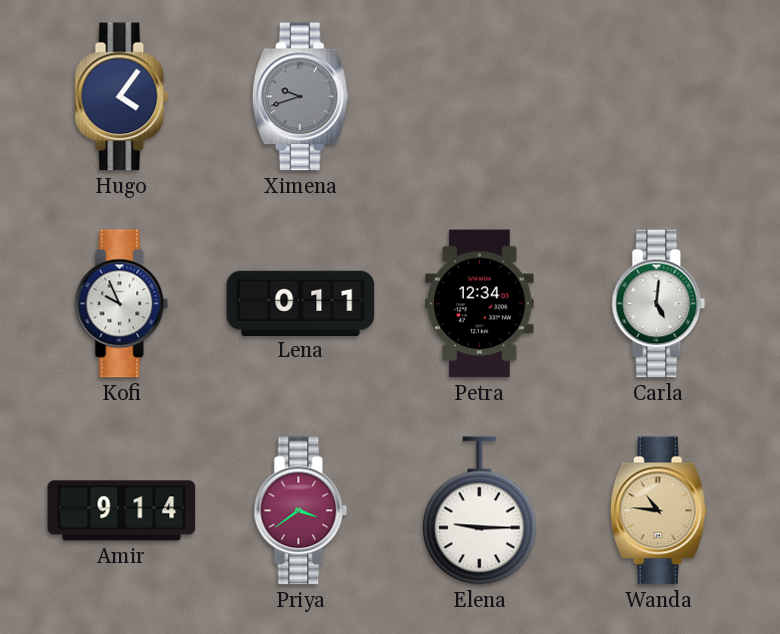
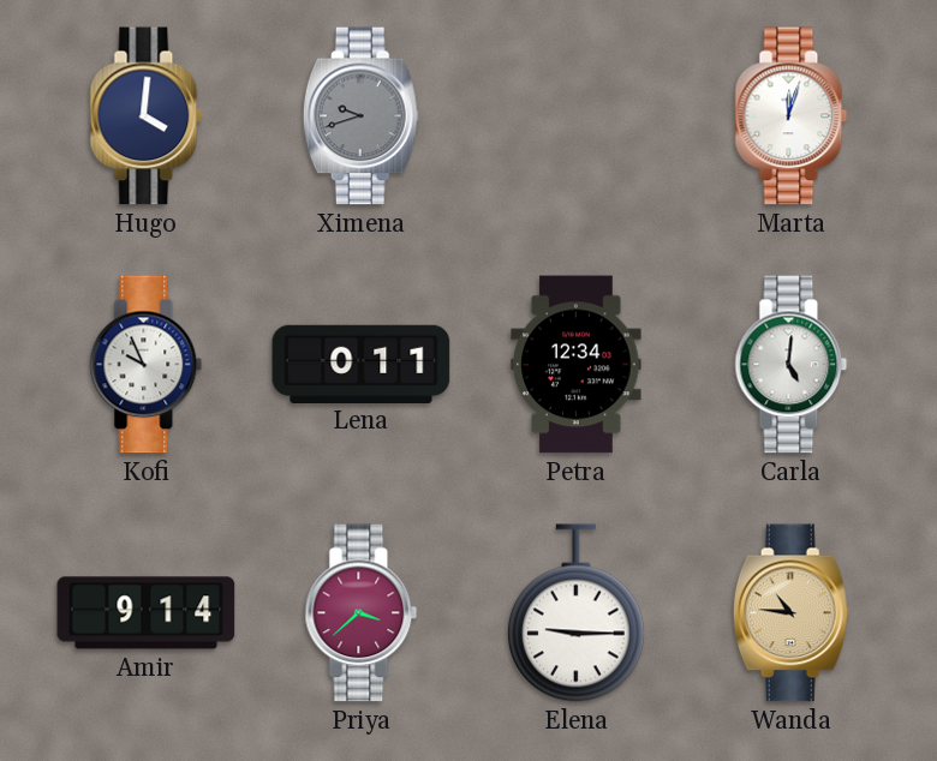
Hugo: 4:06 -> 4:01 (147, 116)
Marta: none -> 12:03 (792, 116)
Priya: 3:39 -> 3:38 (362, 613)
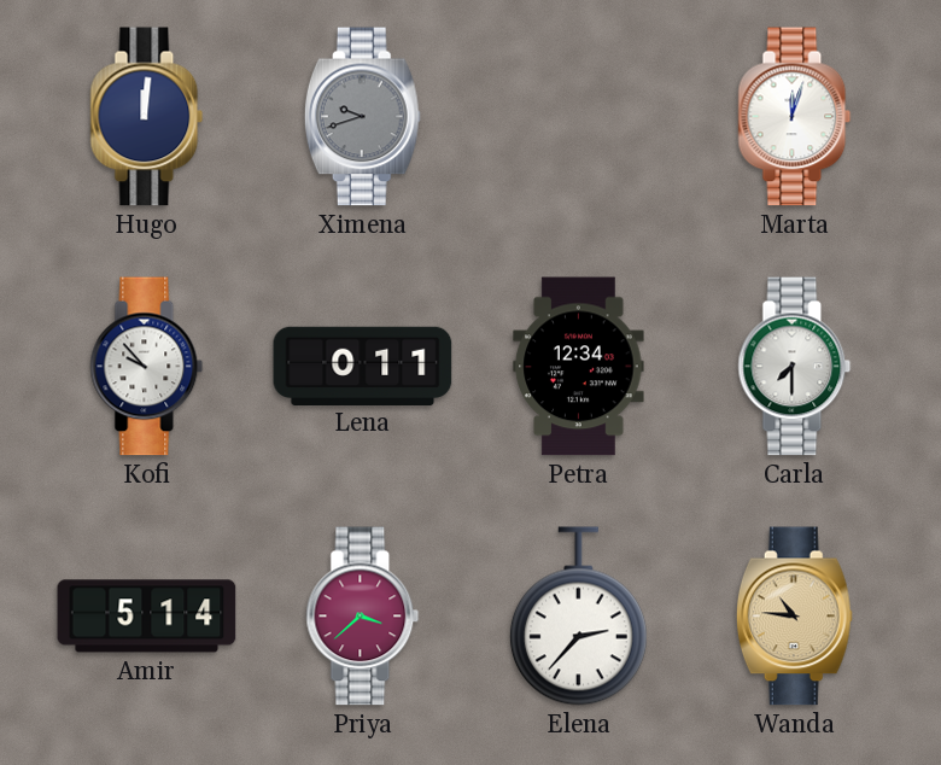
Hugo: 4:01 -> 12:01 (147, 117)
Kofi: 9:56 -> 9:53 (147, 367)
Carla: 5:01 -> 7:30 (795, 367)
Amir: 9:14 -> 5:14 (147, 617)
Elena: 9:15 -> 2:37 (578, 617)
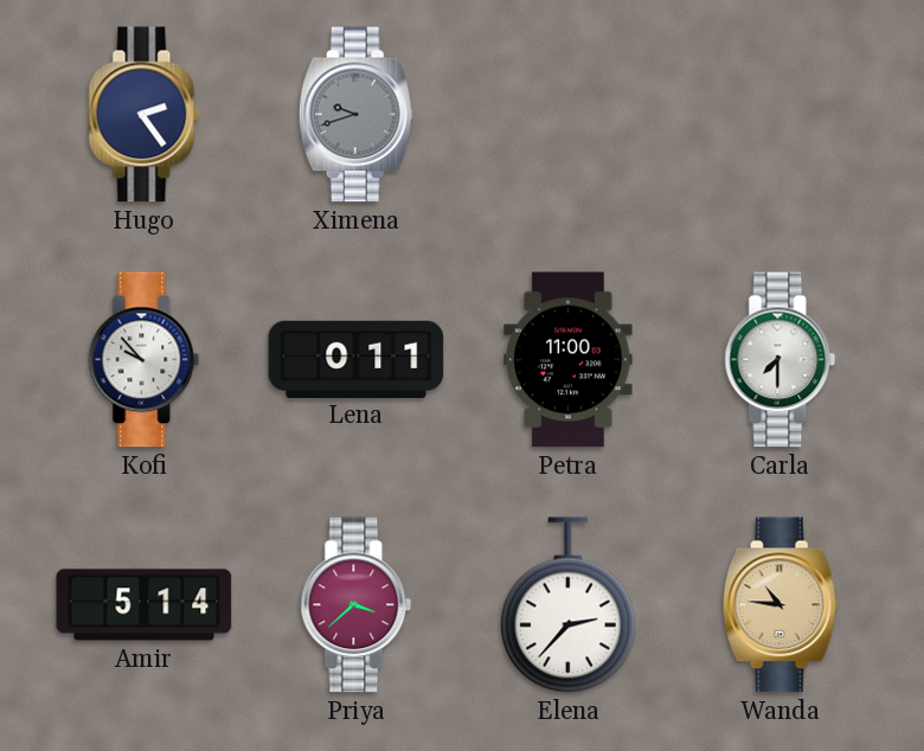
Hugo: 12:01 -> 2:24 (145, 115)
Marta: 12:03 -> none (795, 117)
Petra: 12:34 -> 11:00 (569, 360)
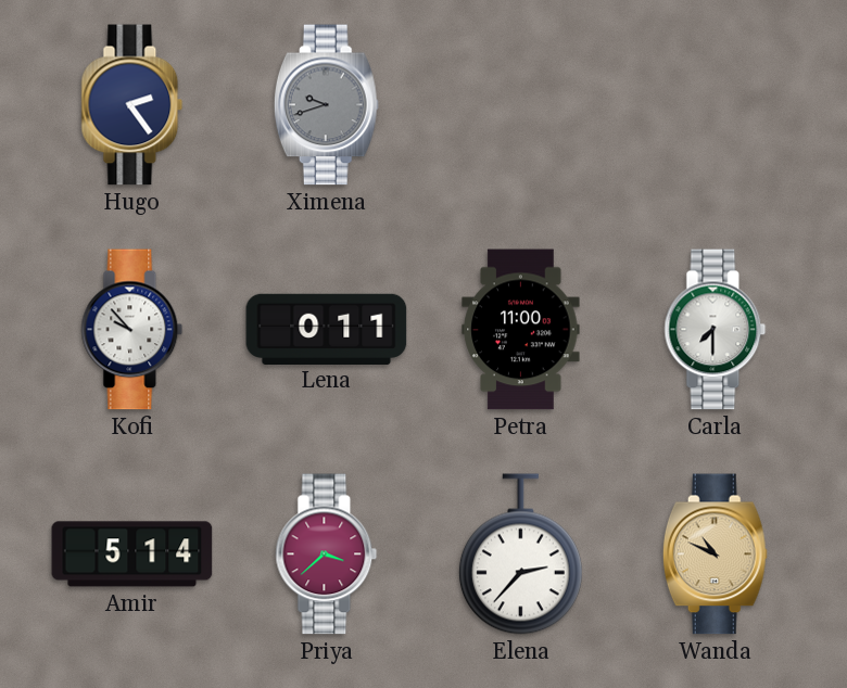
Wanda: 10:46 -> 10:49 (715, 555)
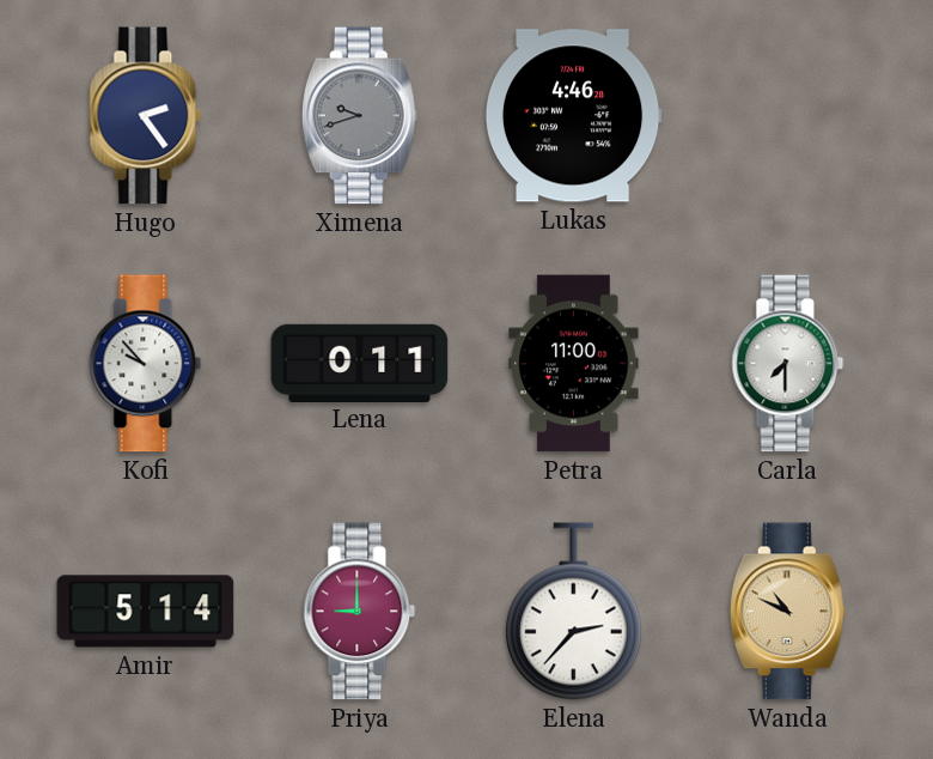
Lukas: none -> 4:46 (573, 116)
Priya: 3:38 -> 9:00 (360, 612)
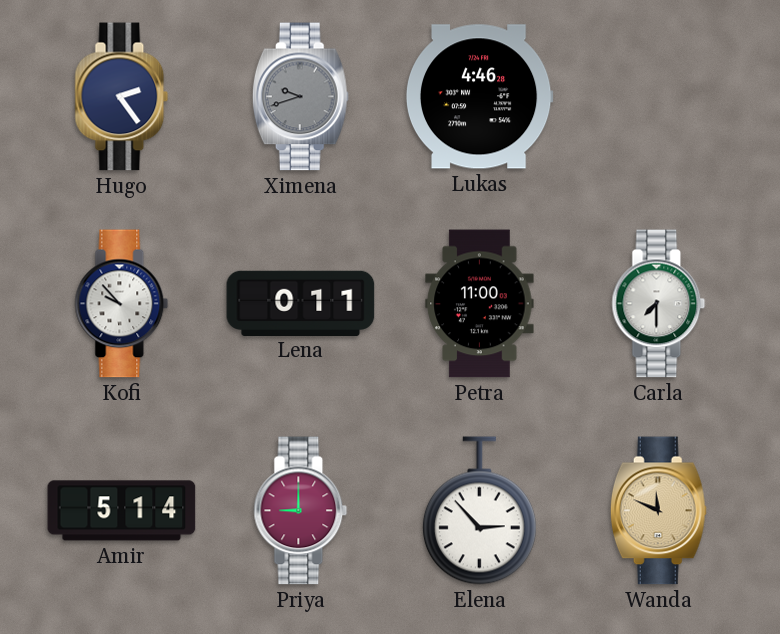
Elena: 2:37 -> 2:53 (479, 511)
Wanda: 10:49 -> 11:49 (658, 511)
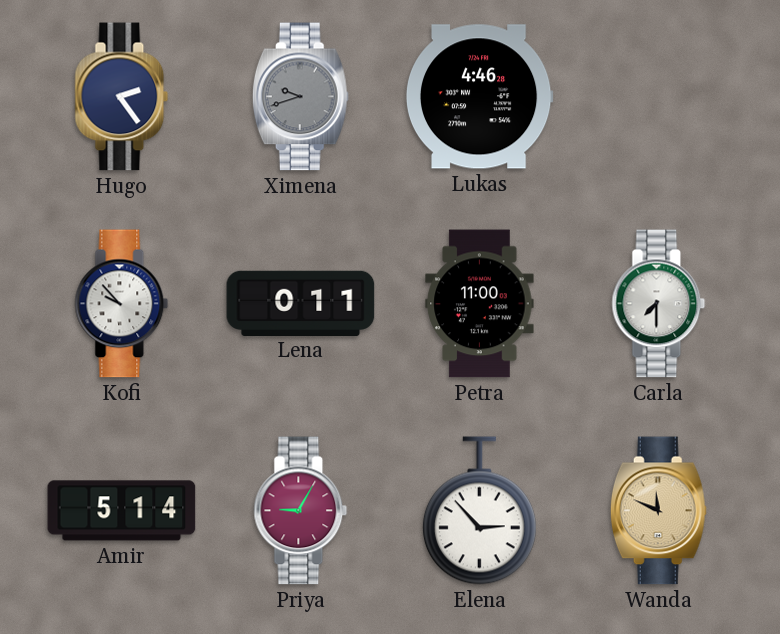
Priya: 9:00 -> 9:05 (301, 511)
